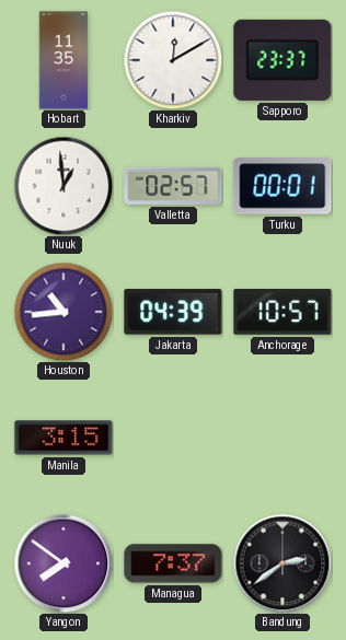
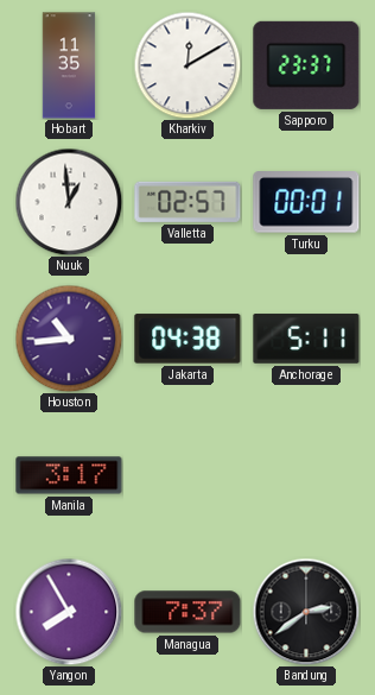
Jakarta: 04:39 -> 04:38 (188, 339)
Anchorage: 10:57 -> 5:11 (306, 339)
Manila: 3:15 -> 3:17 (69, 475)
Yangon: 7:51 -> 7:55 (69, 612)
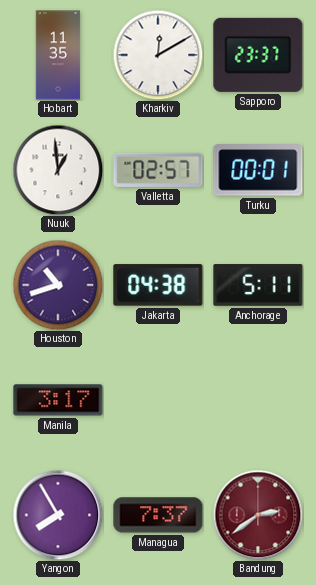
Houston: 10:44 -> 10:42 (58, 285)
Bandung dial: black -> burgundy (258, 515)
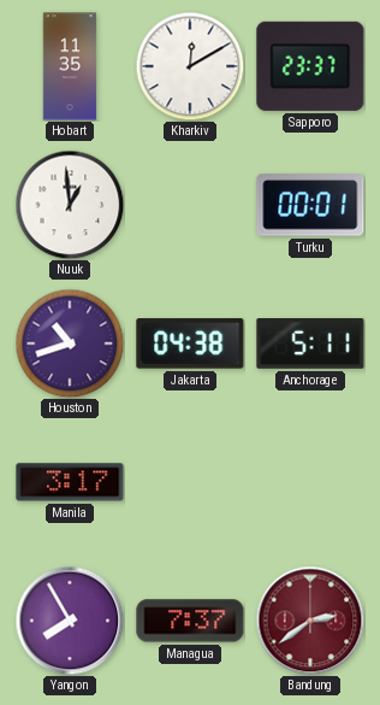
Valletta: 02:57 -> none (158, 170)
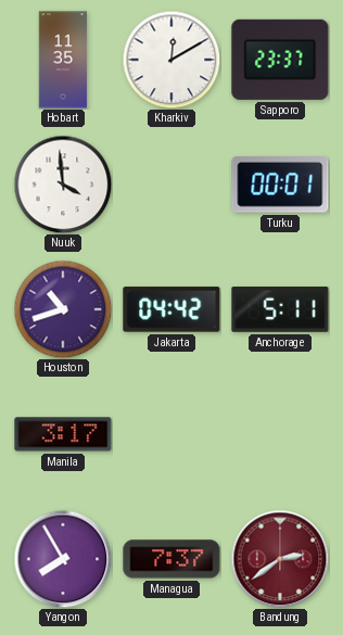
Nuuk: 12:59 -> 3:59 (63, 185)
Jakarta: 04:38 -> 04:42 (171, 309)
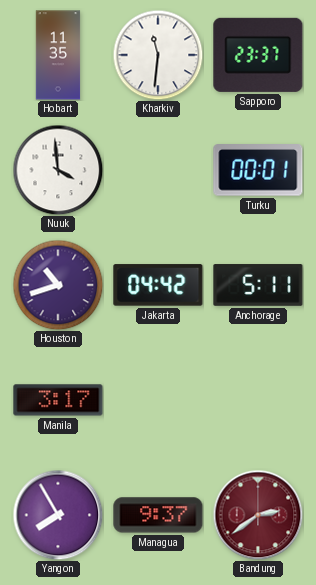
Kharkiv: 12:10 -> 11:31 (158, 55)
Managua: 7:37 -> 9:37 (158, 515)
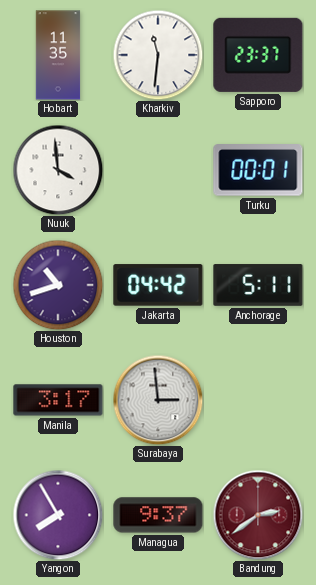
Surabaya: none -> 2:59 (158, 400)
